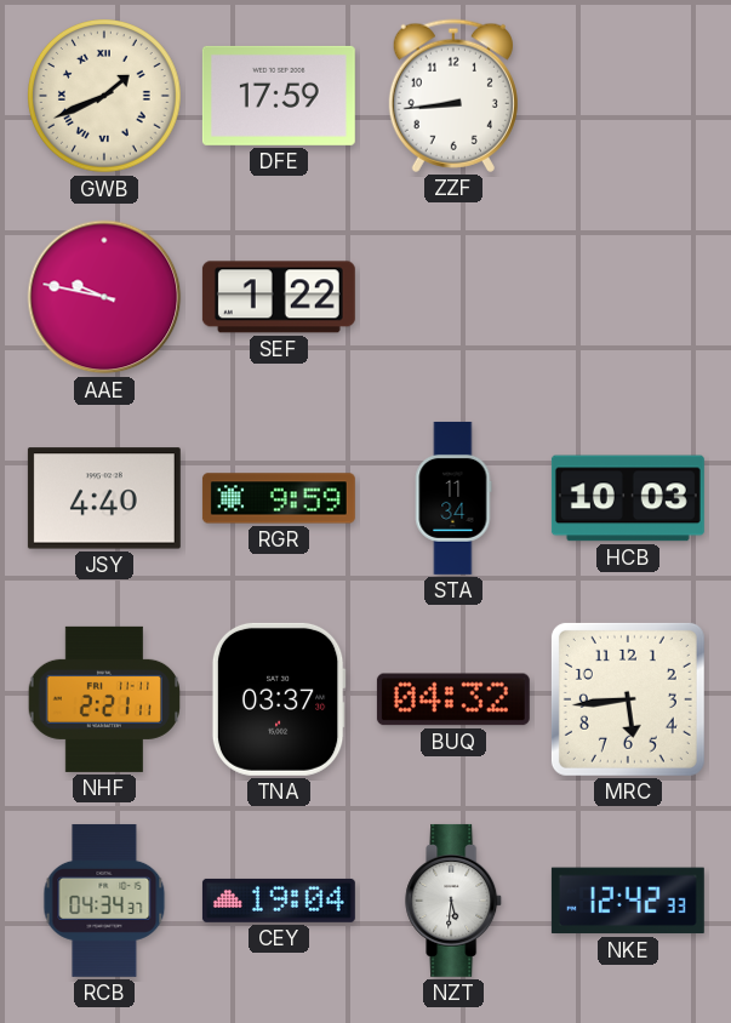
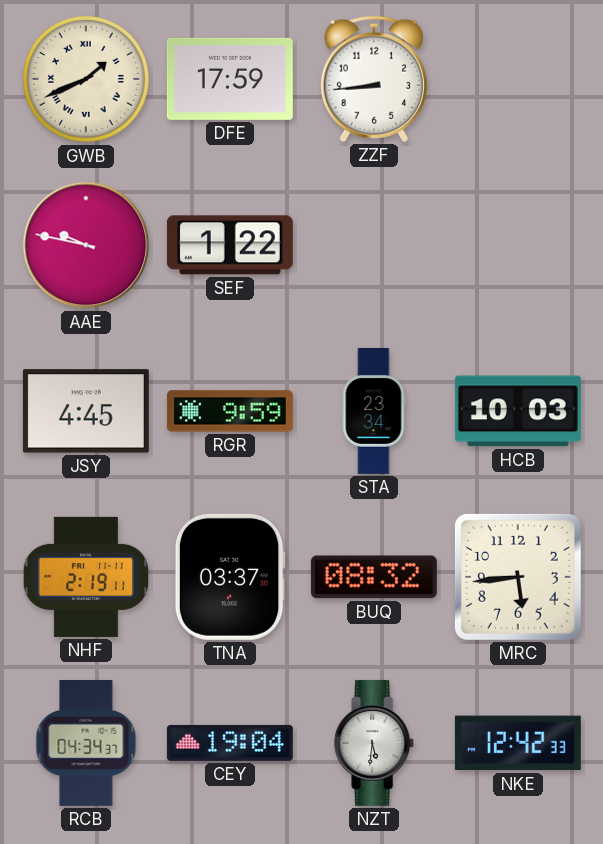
JSY: 4:40 -> 4:45 (86, 411)
STA: 11:34 -> 23:34 (374, 411)
NHF: 2:21 -> 2:19 (86, 577)
BUQ: 04:32 -> 08:32 (374, 577)
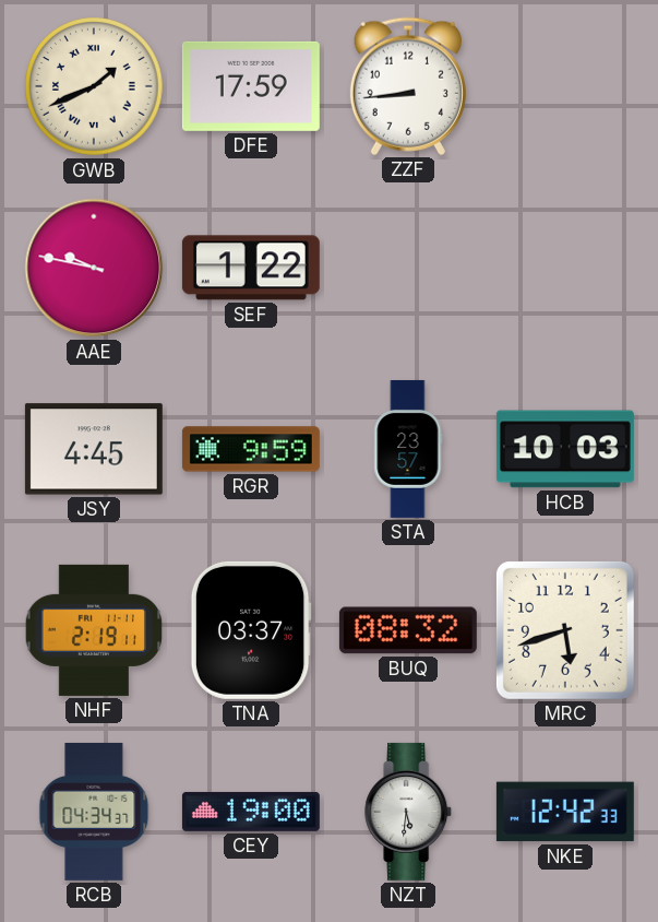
STA: 23:34 -> 23:57 (408, 449)
MRC: 5:44 -> 5:42 (565, 630)
CEY: 19:04 -> 19:00 (251, 812)
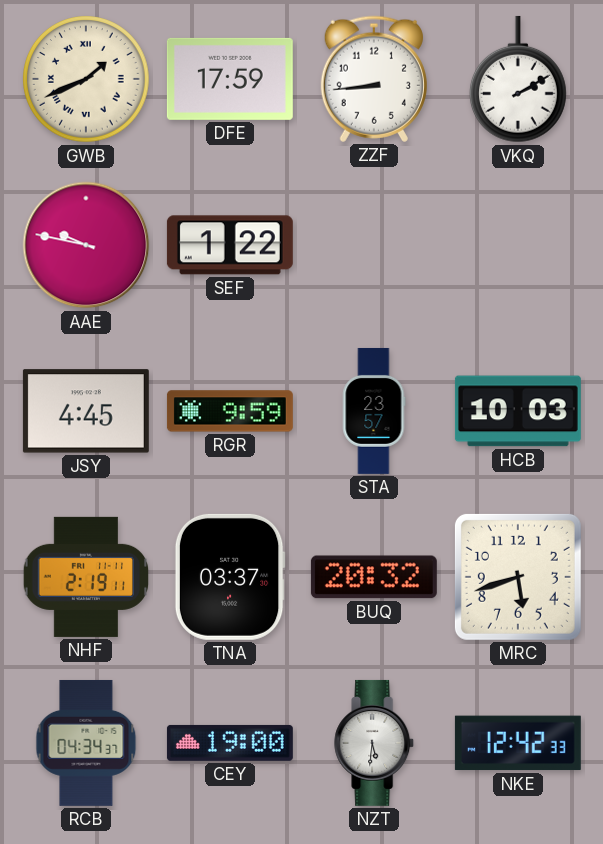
VKQ: none -> 2:10 (518, 79)
BUQ: 08:32 -> 20:32 (374, 577)
